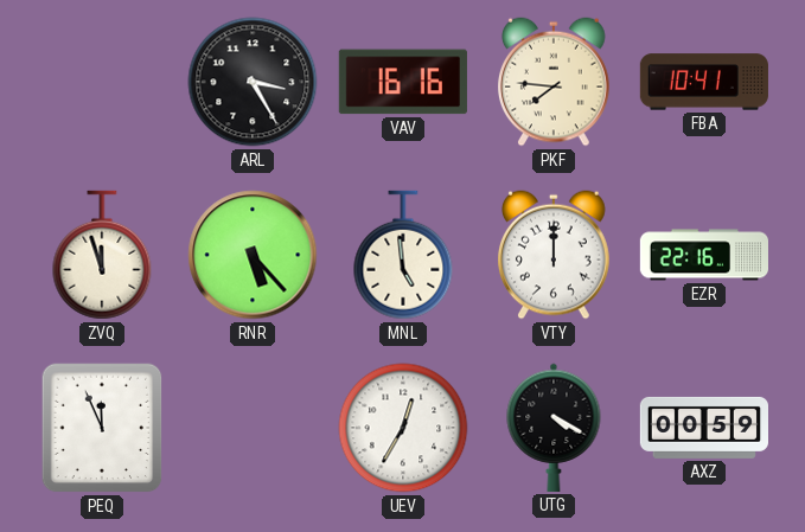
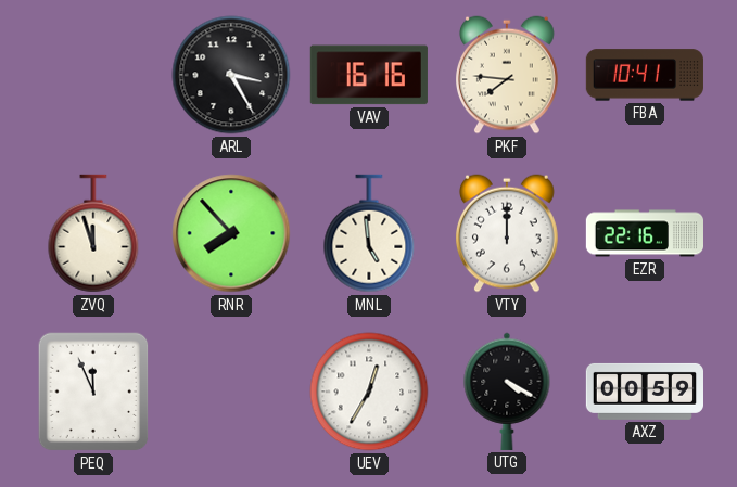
RNR: 5:23 -> 7:53 (231, 233)
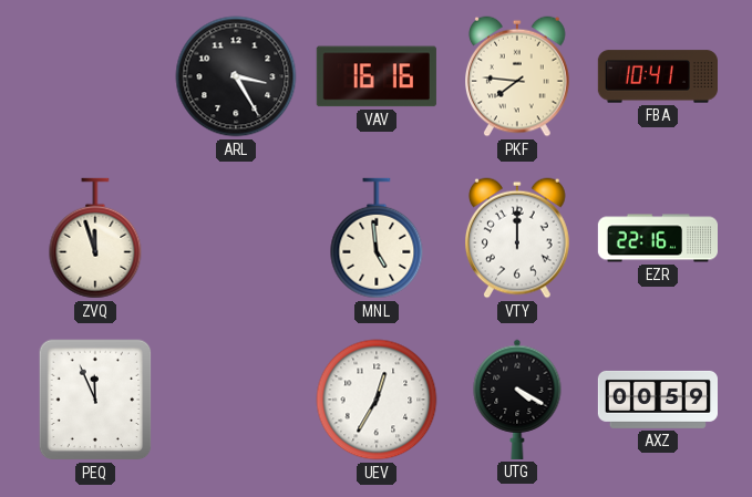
RNR: 7:53 -> none (231, 233)
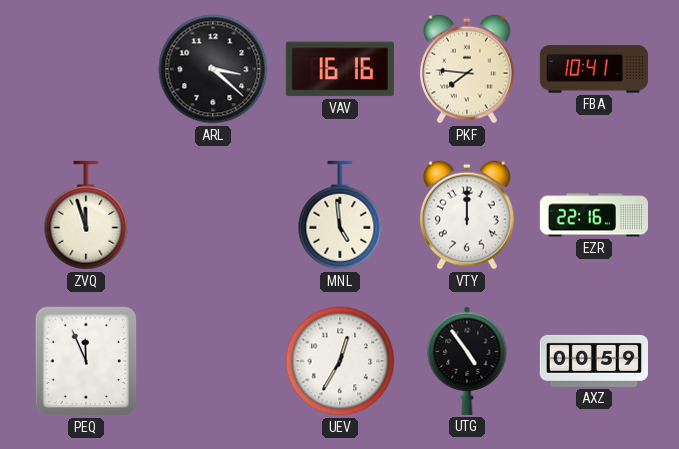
ARL: 3:25 -> 3:22 (213, 69)
UTG: 4:20 -> 4:54 (467, 361)
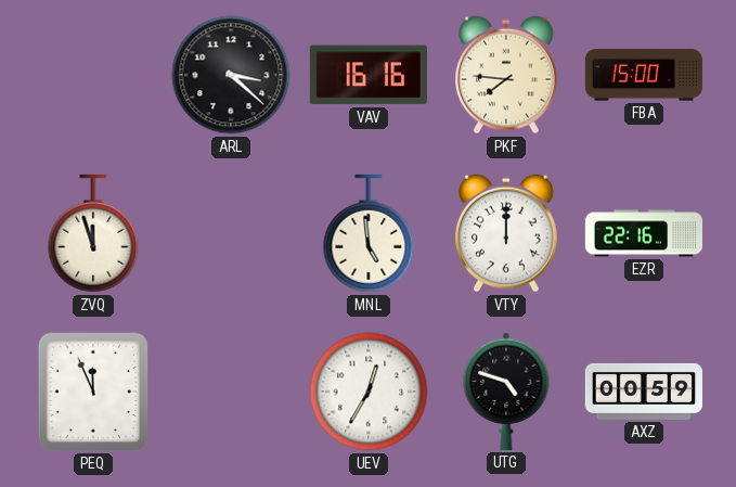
FBA: 10:41 -> 15:00 (644, 75)
UTG: 4:54 -> 4:48 (506, 392)
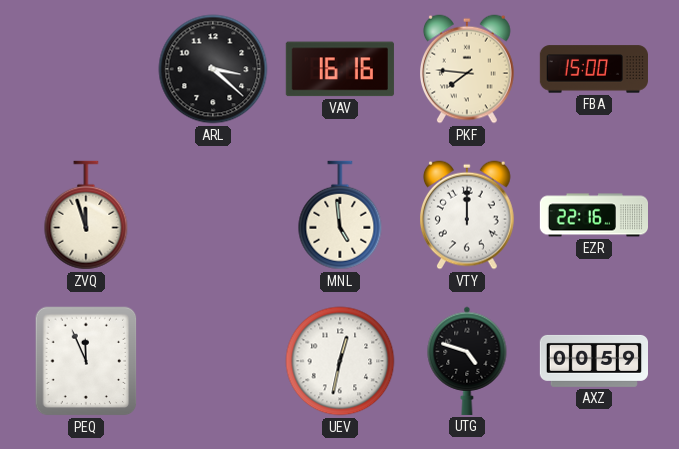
UEV: 12:35 -> 12:32 (340, 361)
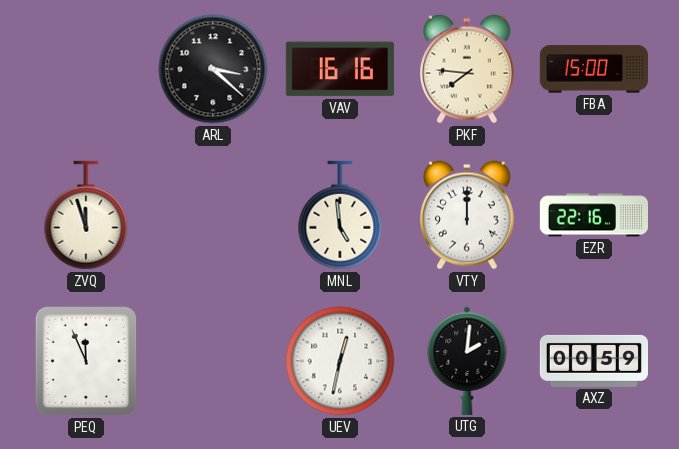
UTG: 4:48 -> 2:01 (467, 361)
